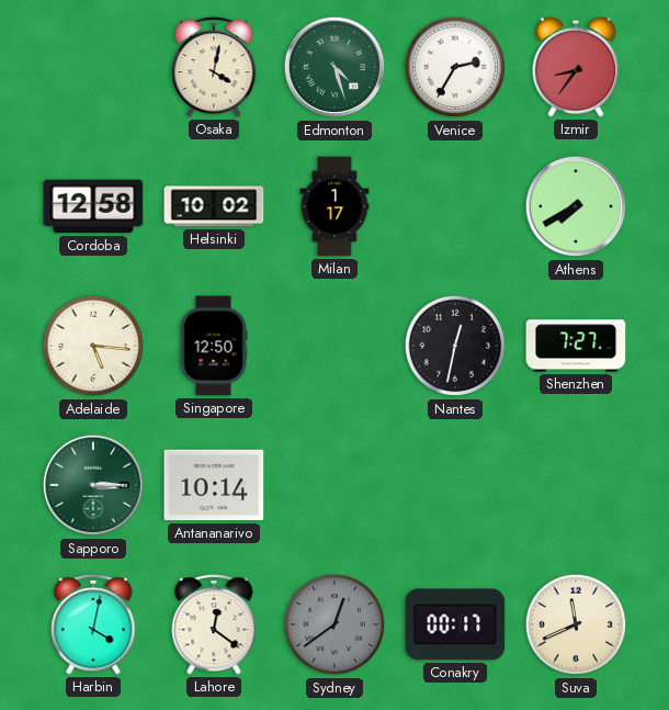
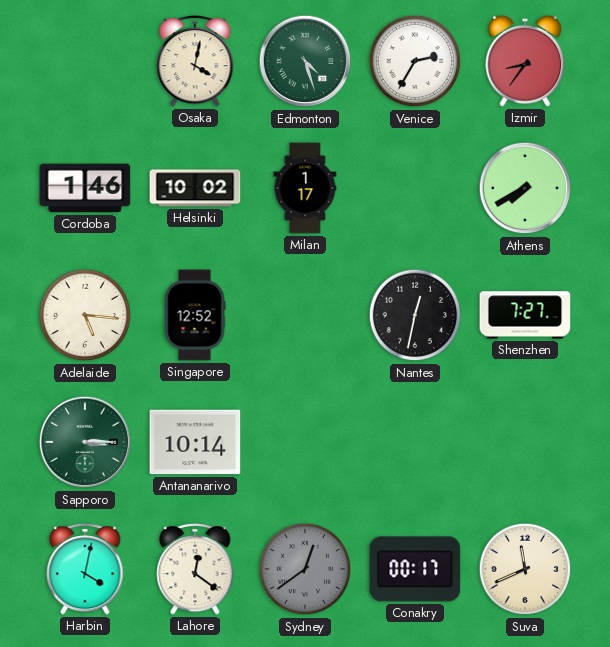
Cordoba: 12:58 -> 1:46 (85, 188)
Singapore: 12:50 -> 12:52 (195, 315)
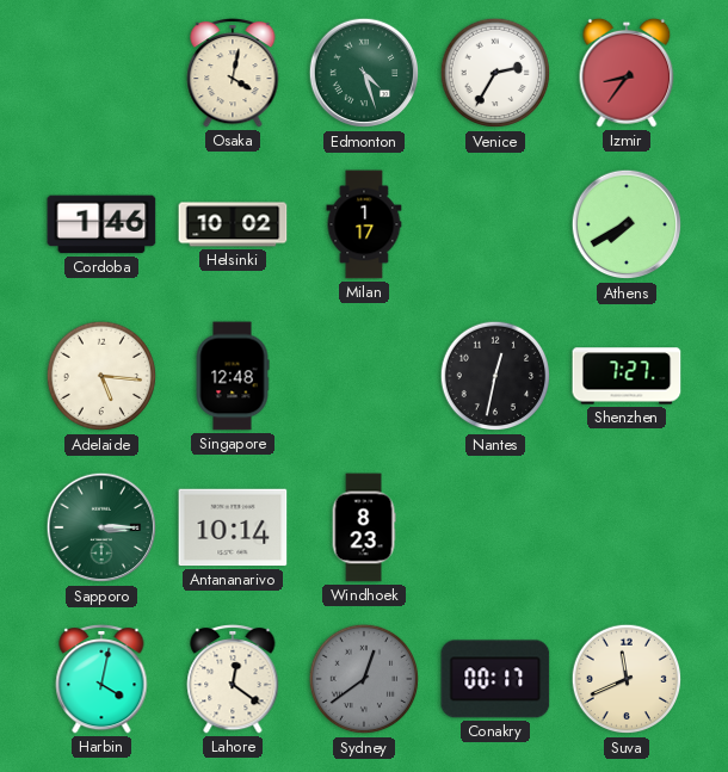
Singapore: 12:52 -> 12:48 (233, 376)
Windhoek: none -> 8:23 (364, 527)
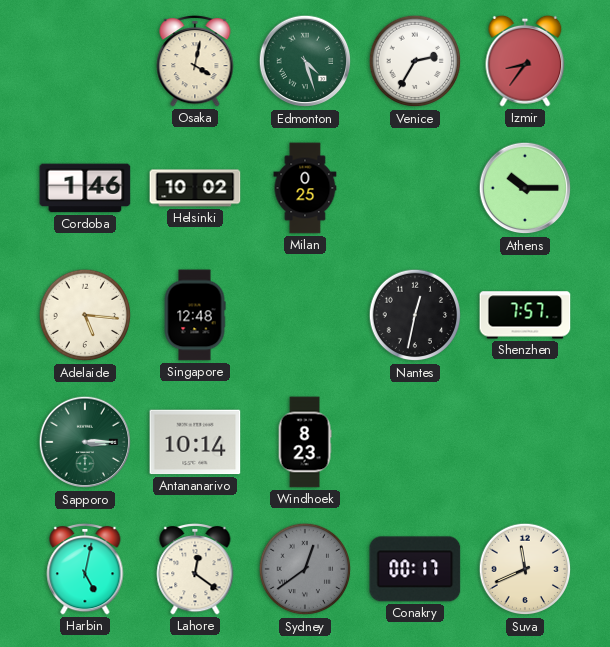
Milan: 1:17 -> 0:25 (305, 188)
Athens: 7:40 -> 10:15 (525, 188)
Shenzhen: 7:27 -> 7:57 (525, 315)
Harbin: 4:02 -> 5:02 (85, 569)
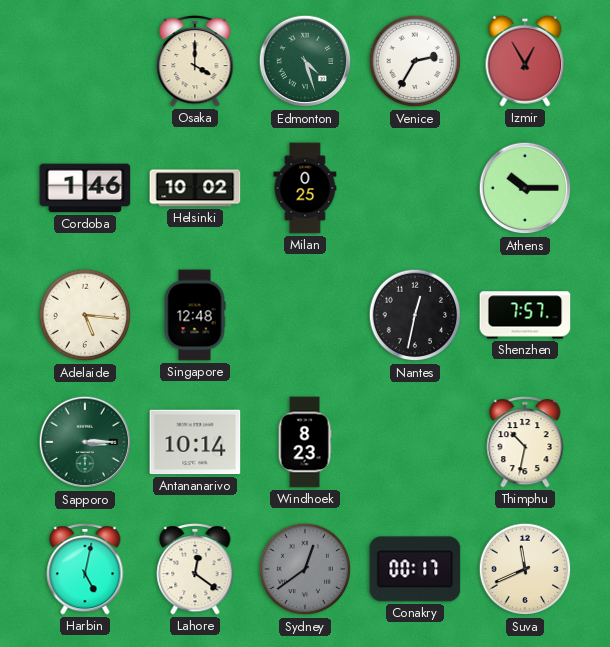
Osaka: 4:02 -> 4:00 (195, 61)
Izmir: 8:36 -> 12:55 (525, 61)
Thimphu: none -> 10:32 (525, 442)
